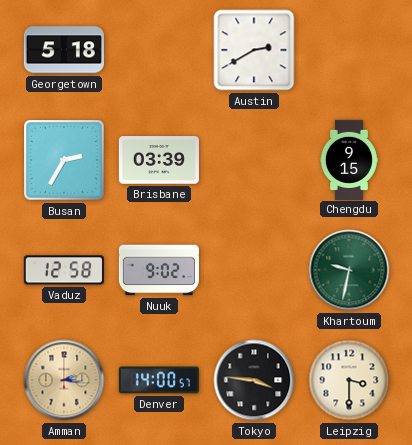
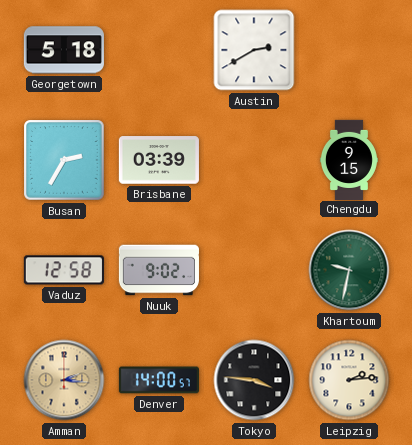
Leipzig: 3:30 -> 2:14 (349, 380)
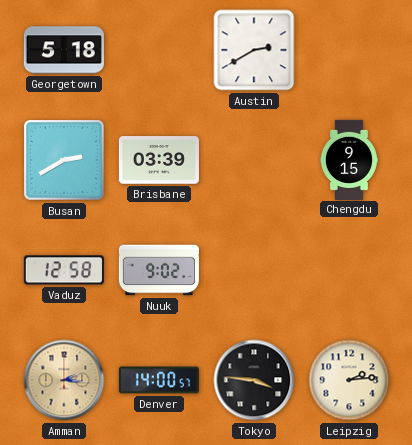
Busan: 2:35 -> 2:40 (64, 160)
Khartoum: 9:32 -> none (349, 270)
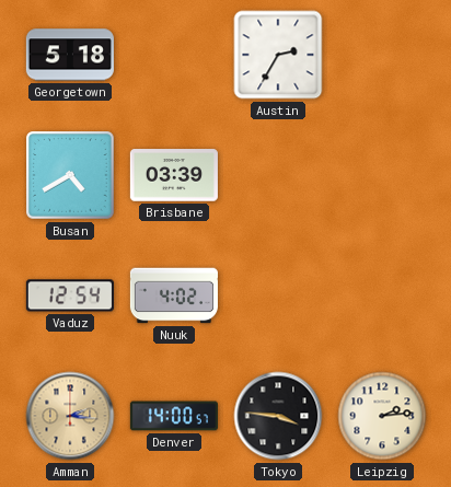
Austin: 2:40 -> 2:35 (278, 55)
Busan: 2:40 -> 4:40 (70, 175)
Chengdu: 9:15 -> none (349, 159)
Vaduz: 12:58 -> 12:54 (70, 295)
Nuuk: 9:02 -> 4:02 (174, 295)
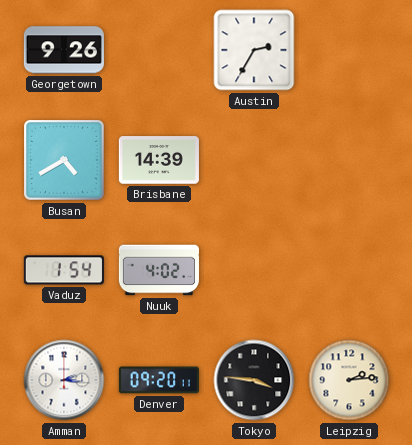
Georgetown: 5:18 -> 9:26 (64, 50)
Brisbane: 03:39 -> 14:39 (159, 160)
Vaduz: 12:54 -> 1:54 (64, 270)
Amman dial: champagne -> white (64, 380)
Denver: 14:00 -> 09:20 (159, 380)
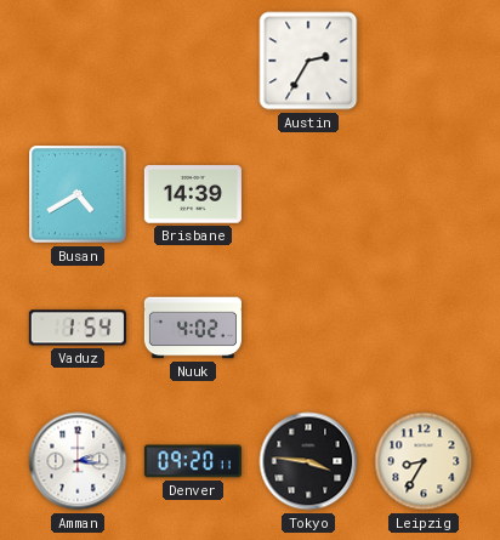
Georgetown: 9:26 -> none (64, 50)
Leipzig: 2:14 -> 8:35 (424, 461)
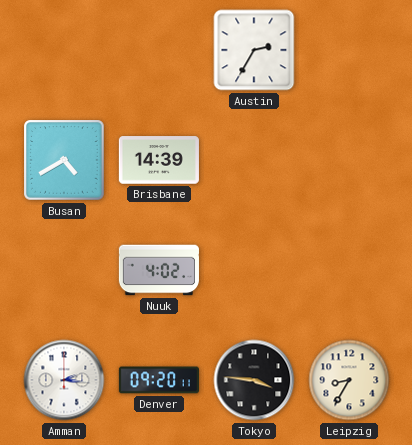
Vaduz: 1:54 -> none (78, 328)
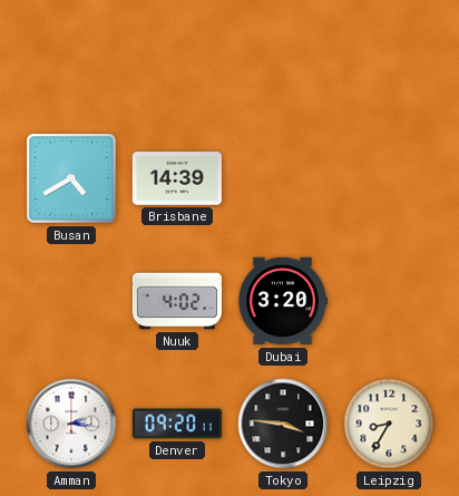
Austin: 2:35 -> none (254, 50)
Dubai: none -> 3:20 (283, 301)
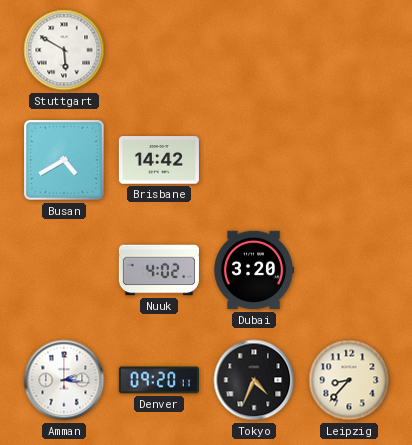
Stuttgart: none -> 5:50 (64, 50)
Brisbane: 14:39 -> 14:42 (159, 160)
Tokyo: 3:46 -> 4:34 (254, 380)
Leipzig: 8:35 -> 8:37 (349, 380)
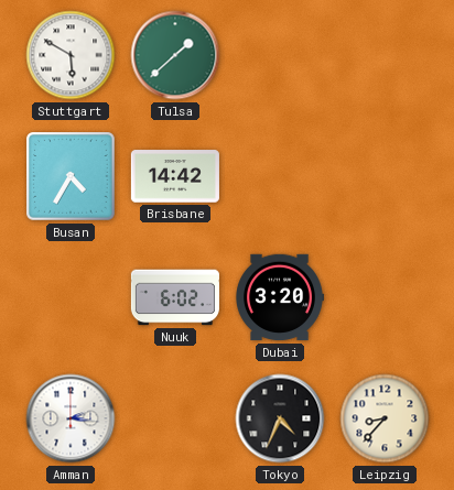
Tulsa: none -> 1:38 (175, 55)
Busan: 4:40 -> 4:35 (71, 176)
Nuuk: 4:02 -> 6:02 (175, 297)
Denver: 09:20 -> none (159, 380)
